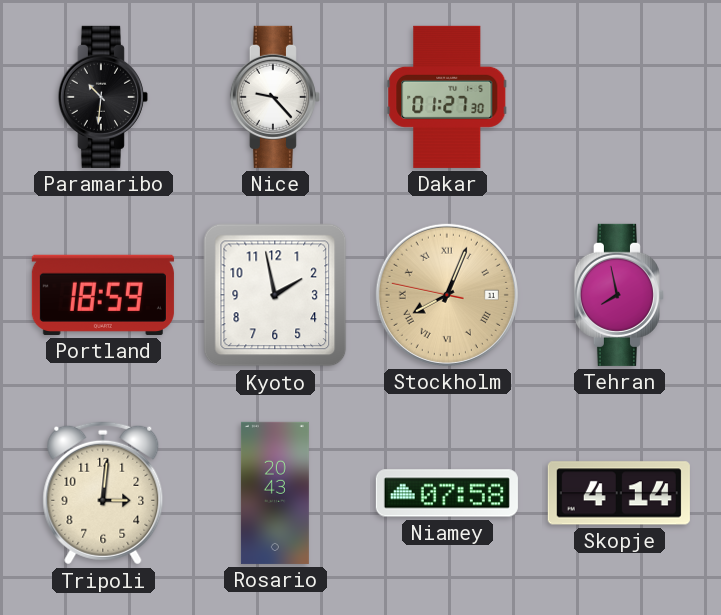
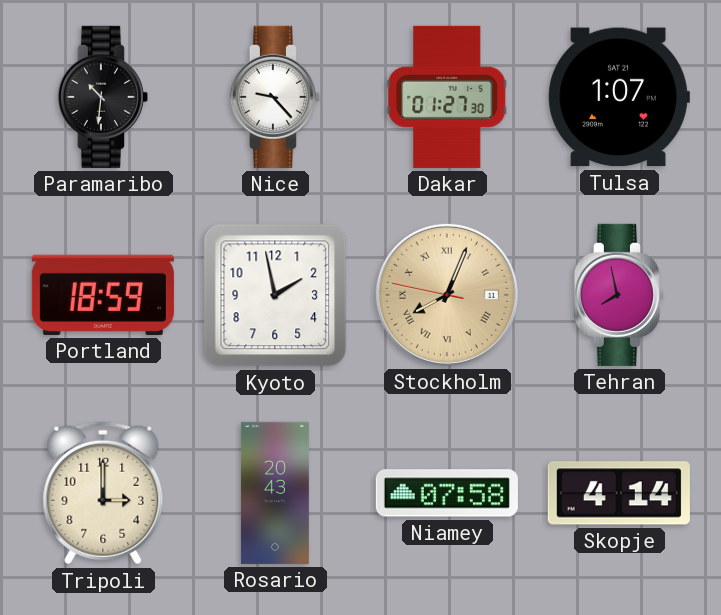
Tulsa: none -> 1:07 (619, 97)
Tripoli: 3:01 -> 3:00 (103, 493)
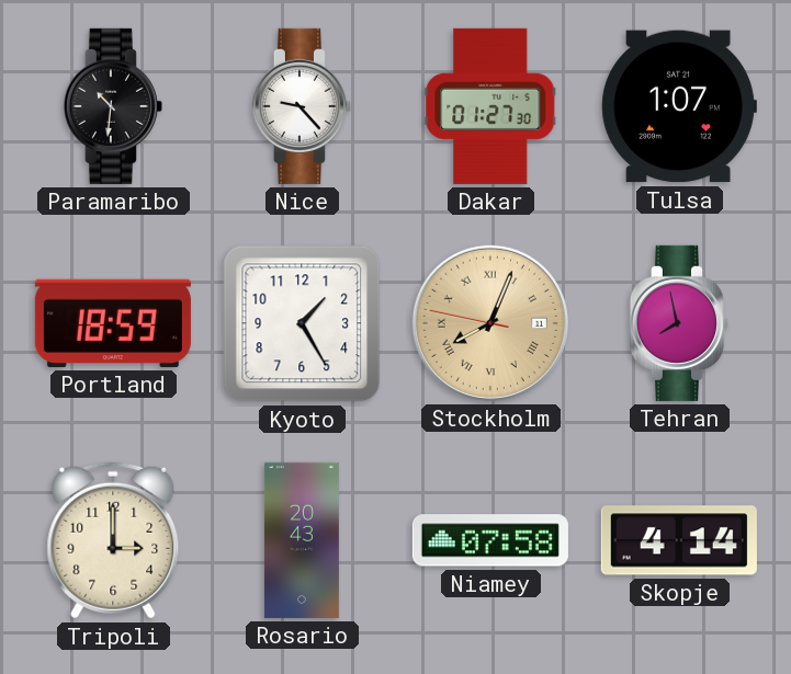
Kyoto: 1:58 -> 1:25 (302, 323)
